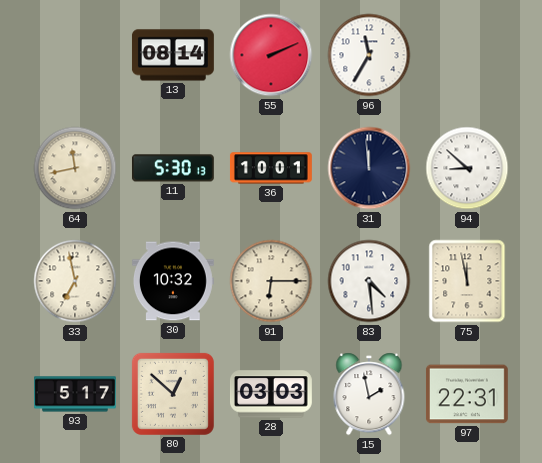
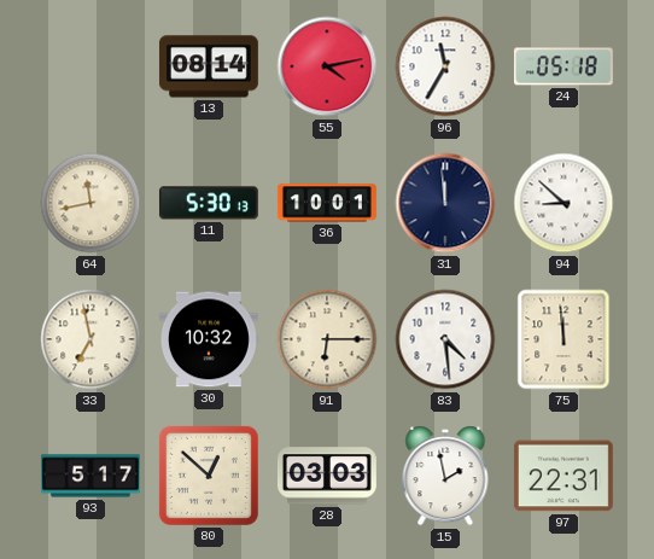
55: 2:11 -> 4:13 (327, 66)
24: none -> 05:18 (564, 66)
75: 11:58 -> 11:59 (564, 339)
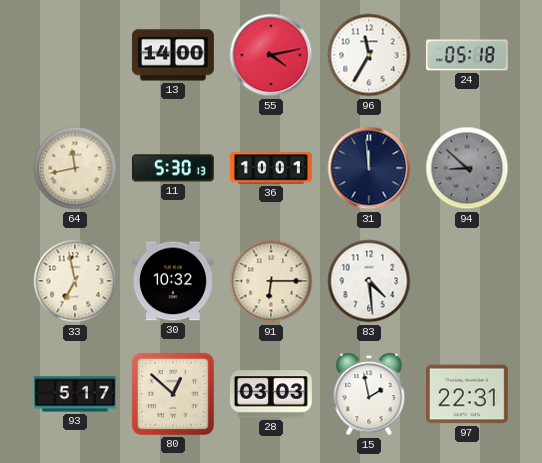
13: 08:14 -> 14:00 (173, 55)
94 dial: white -> grey (467, 168)
75: 11:59 -> none (564, 339)
